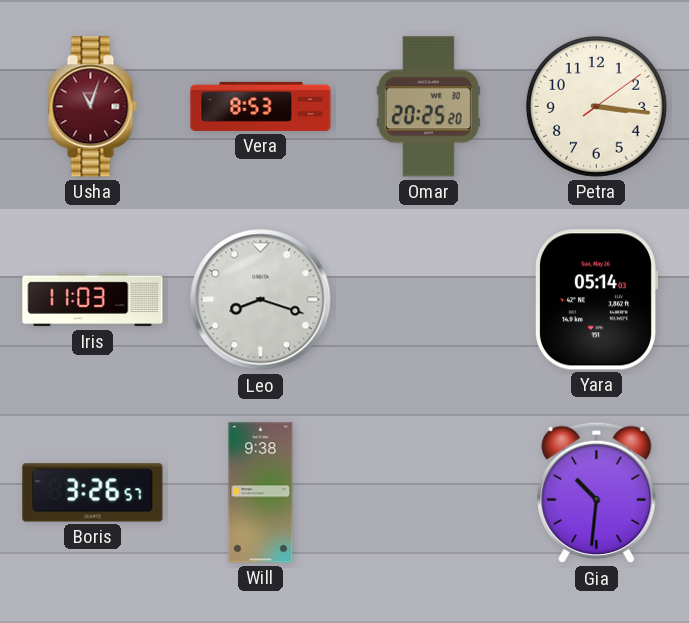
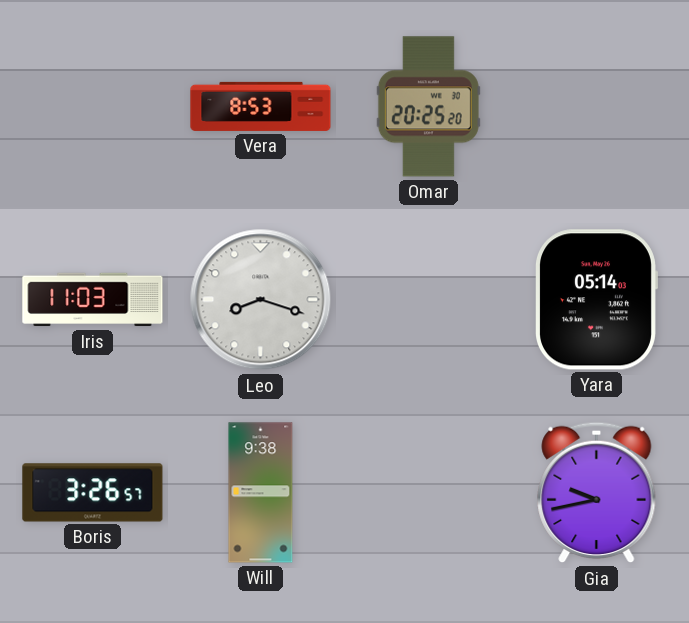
Usha: 11:03 -> none (92, 107)
Petra: 3:16 -> none (596, 106)
Gia: 10:31 -> 9:43 (597, 493)
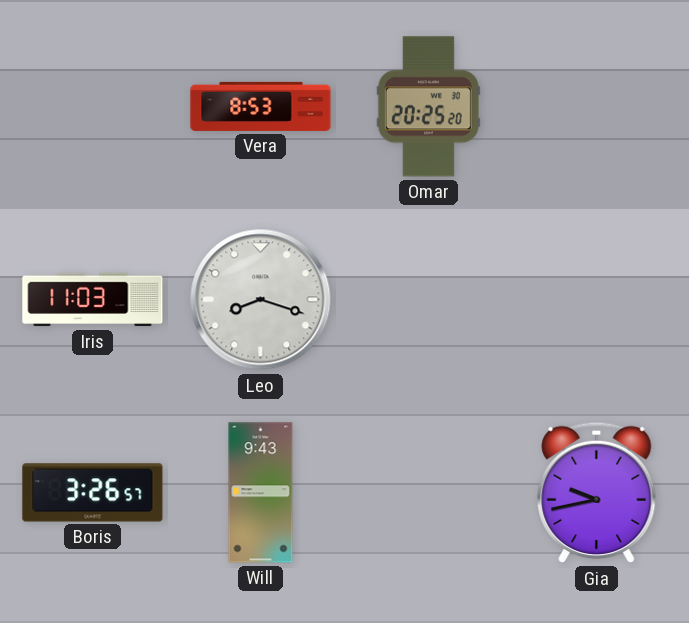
Yara: 05:14 -> none (597, 300)
Will: 9:38 -> 9:43 (261, 493)
